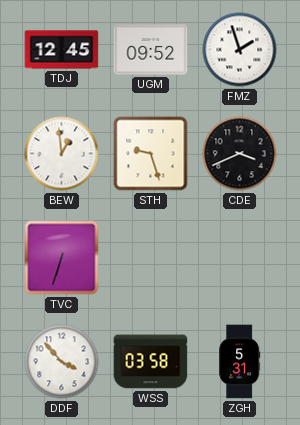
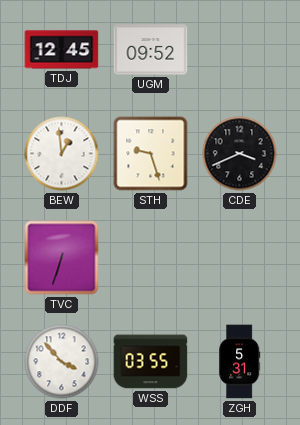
FMZ: 1:57 -> none (240, 50)
WSS: 03:58 -> 03:55 (151, 362)
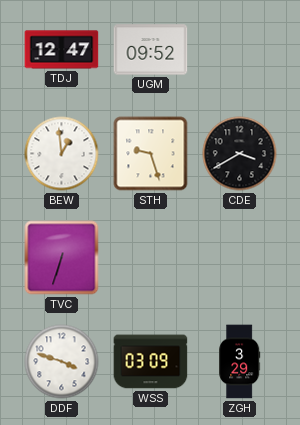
TDJ: 12:45 -> 12:47 (62, 50)
CDE: 3:41 -> 3:40 (240, 154)
DDF: 3:53 -> 3:48 (62, 362)
WSS: 03:55 -> 03:09 (151, 362)
ZGH: 5:31 -> 3:29 (240, 362)
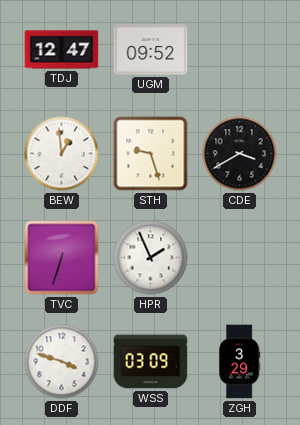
HPR: none -> 1:56 (151, 258)
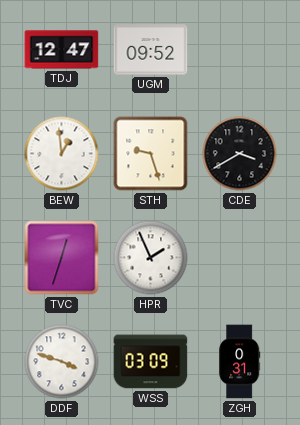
TVC: 6:33 -> 12:33 (62, 258)
ZGH: 3:29 -> 0:31 (240, 362)
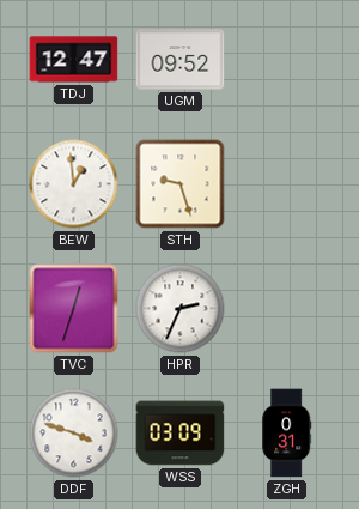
CDE: 3:40 -> none (240, 154)
HPR: 1:56 -> 2:34 (181, 309)
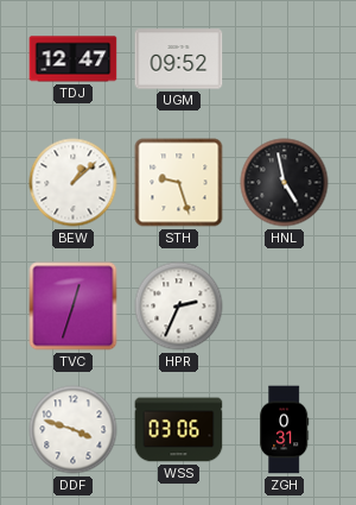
BEW: 12:59 -> 1:08 (74, 183)
HNL: none -> 4:58 (285, 183)
WSS: 03:09 -> 03:06 (179, 430)
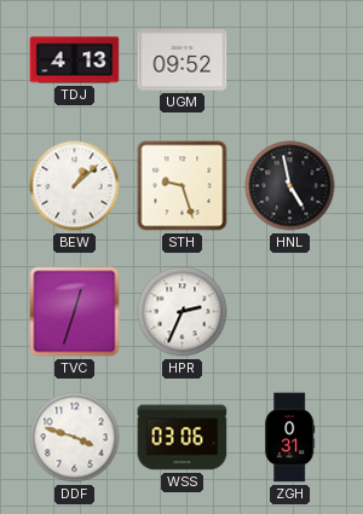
TDJ: 12:47 -> 4:13 (75, 60)
